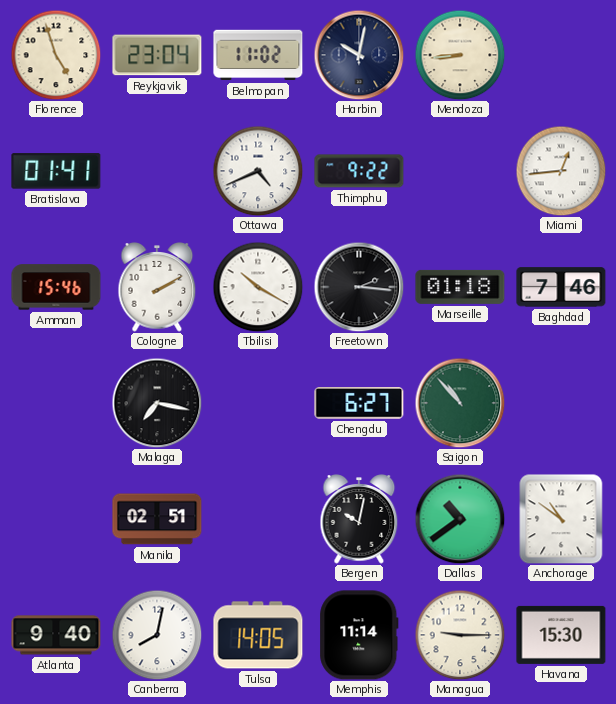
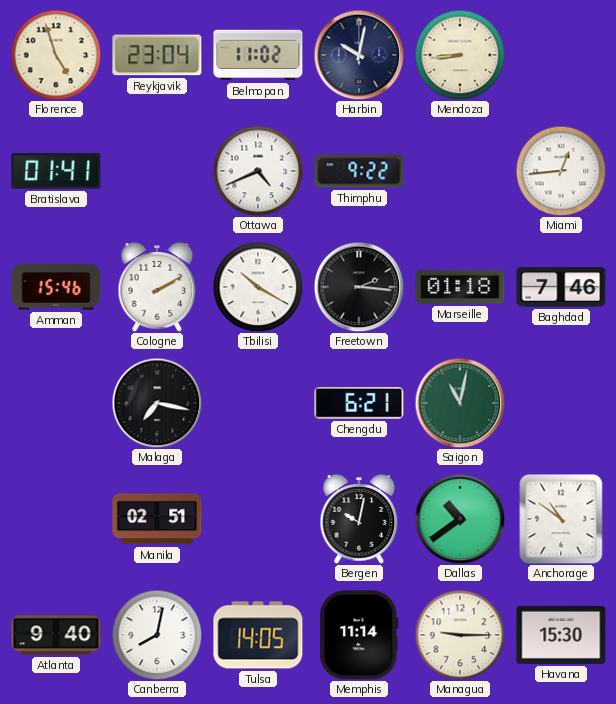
Chengdu: 6:27 -> 6:21 (359, 404)
Saigon: 10:53 -> 11:02 (460, 403)
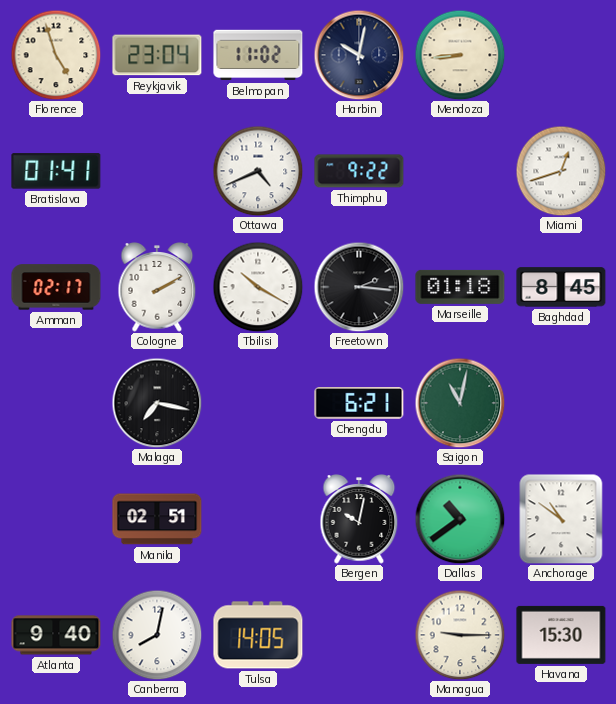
Miami: 12:44 -> 12:42 (561, 171)
Amman: 15:46 -> 02:17 (56, 287)
Baghdad: 7:46 -> 8:45 (561, 287)
Memphis: 11:14 -> none (359, 635)
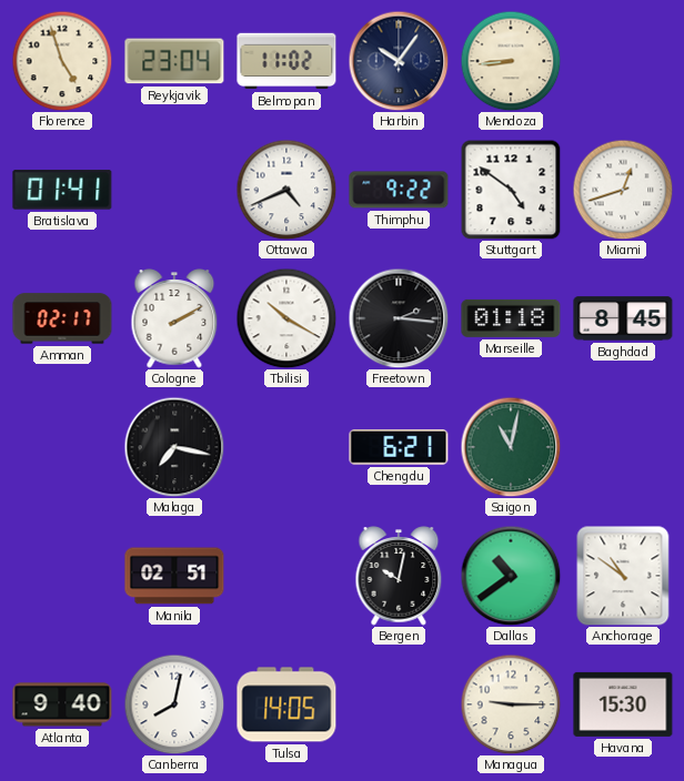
Harbin: 10:02 -> 10:06 (399, 61)
Stuttgart: none -> 4:51 (511, 190)
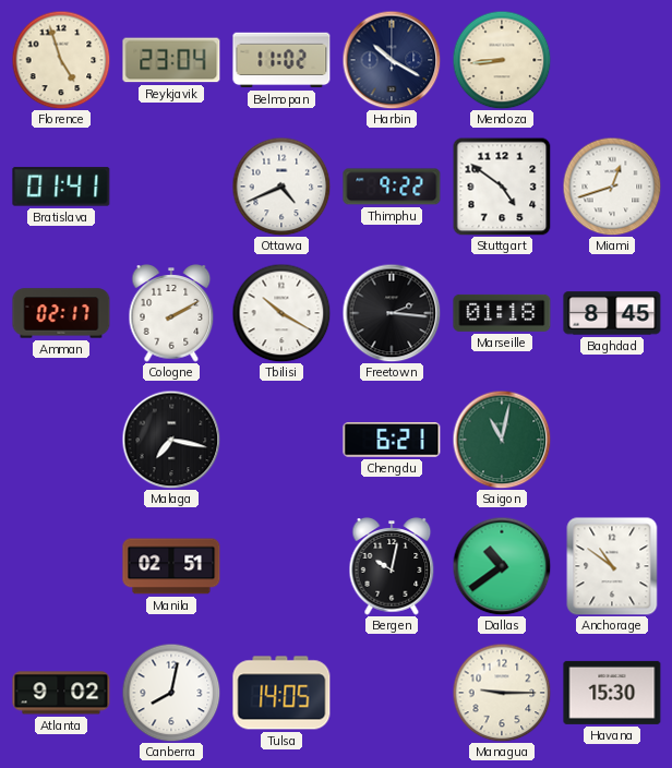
Harbin: 10:06 -> 10:20 (392, 60)
Atlanta: 9:40 -> 9:02 (61, 693)
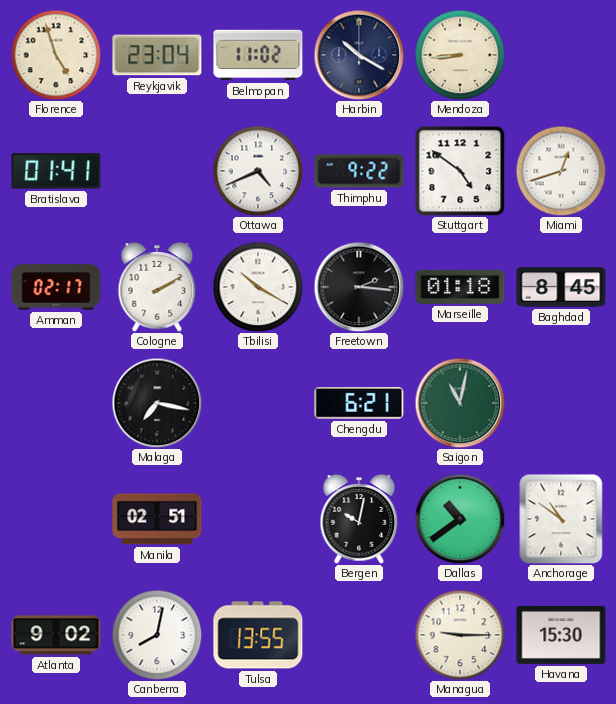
Tulsa: 14:05 -> 13:55 (258, 635)
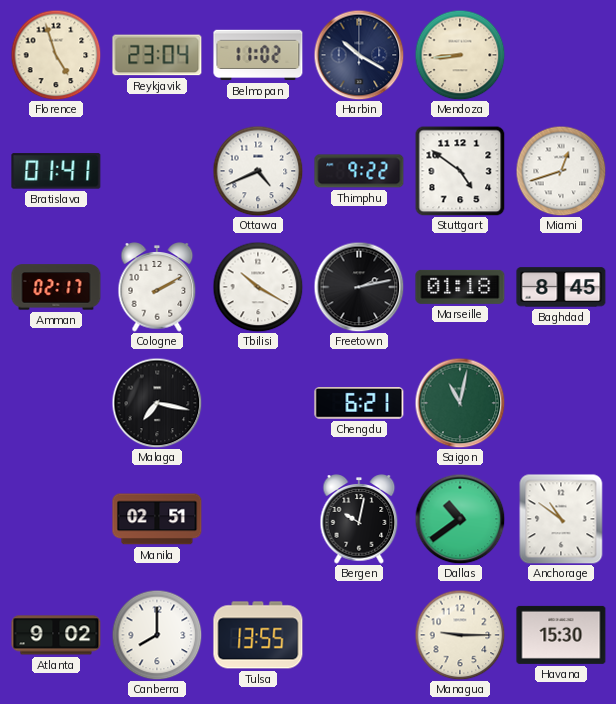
Freetown: 2:16 -> 2:13 (359, 287)
Canberra: 8:02 -> 8:00 (157, 635)
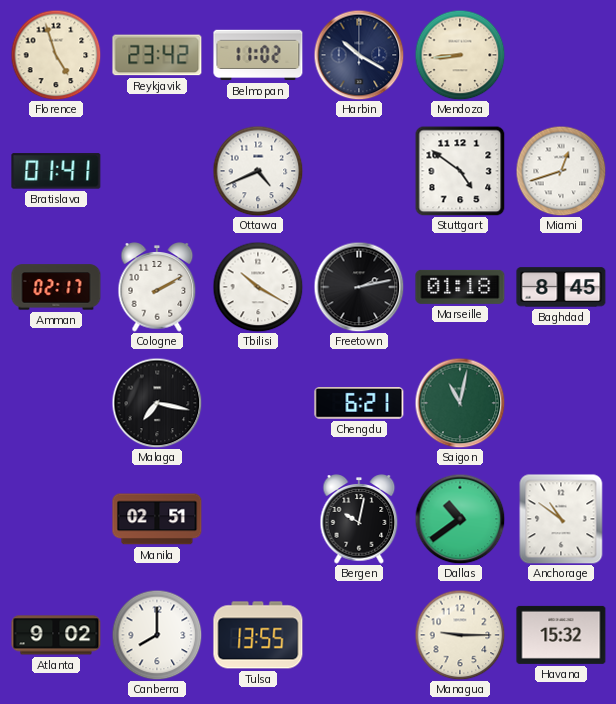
Reykjavik: 23:04 -> 23:42 (157, 55)
Thimphu: 9:22 -> none (359, 171)
Havana: 15:30 -> 15:32 (561, 635)
